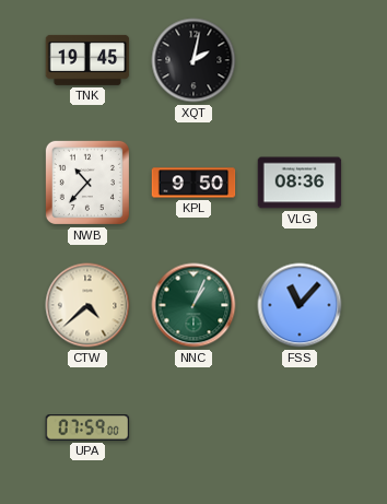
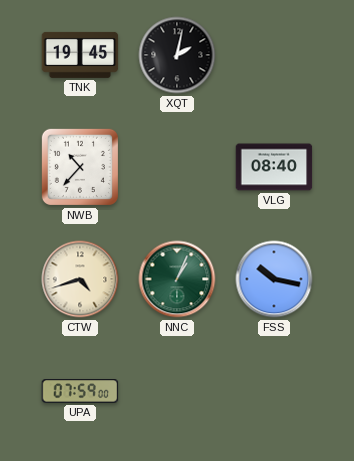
KPL: 9:50 -> none (193, 183)
VLG: 08:36 -> 08:40 (274, 167)
CTW: 4:38 -> 4:42 (80, 279)
FSS: 11:07 -> 10:17 (274, 279)
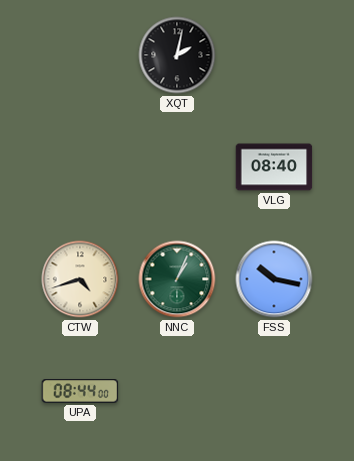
TNK: 19:45 -> none (80, 55)
NWB: 10:37 -> none (80, 167)
UPA: 07:59 -> 08:44 (80, 391)
